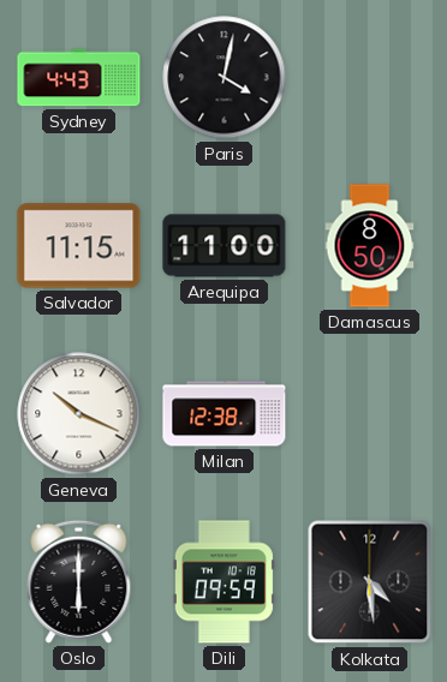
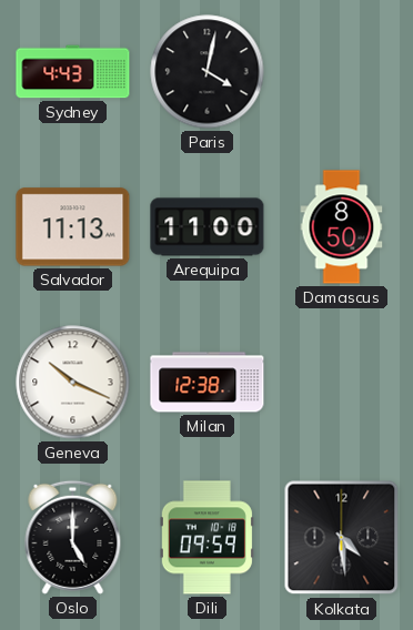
Salvador: 11:15 -> 11:13 (73, 227)
Oslo: 6:00 -> 5:00 (73, 537)
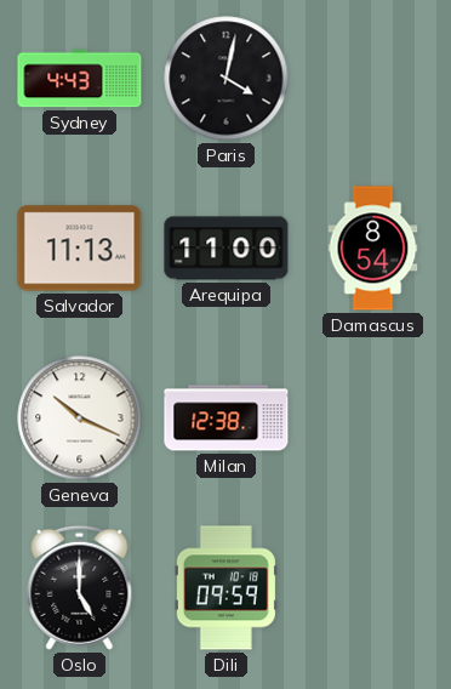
Damascus: 8:50 -> 8:54 (373, 249)
Kolkata: 4:29 -> none (342, 538)
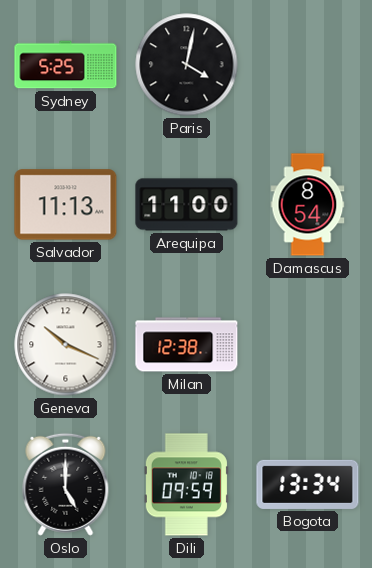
Sydney: 4:43 -> 5:25 (66, 65)
Bogota: none -> 13:34 (308, 484)
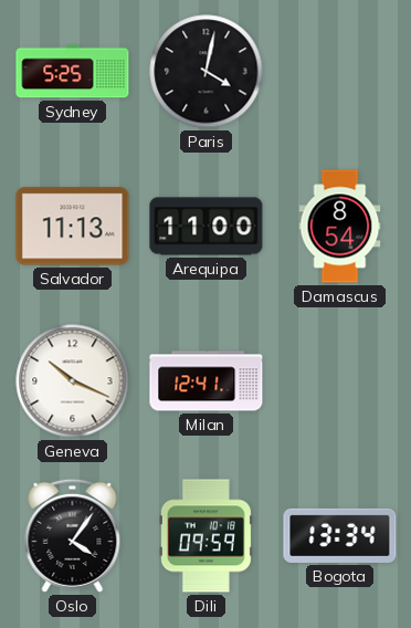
Milan: 12:38 -> 12:41 (207, 381)
Oslo: 5:00 -> 4:06 (73, 535)
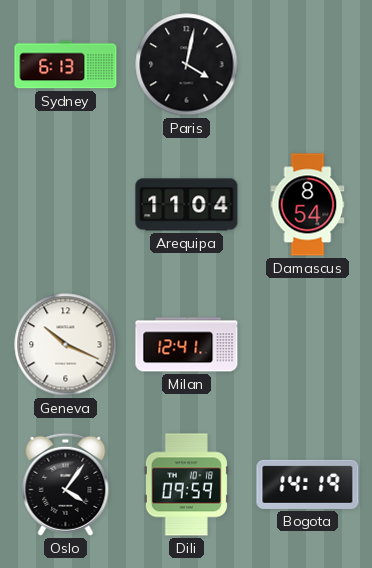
Sydney: 5:25 -> 6:13 (66, 65)
Salvador: 11:13 -> none (73, 227)
Arequipa: 11:00 -> 11:04 (187, 205)
Bogota: 13:34 -> 14:19 (308, 484)
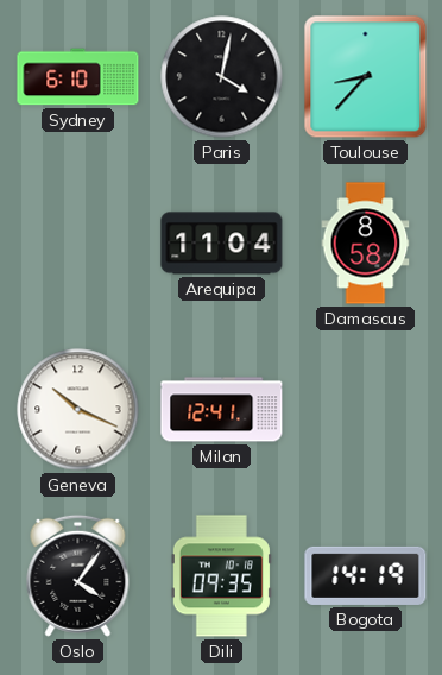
Sydney: 6:13 -> 6:10 (78, 77)
Toulouse: none -> 8:37 (366, 77)
Damascus: 8:54 -> 8:58 (366, 244)
Dili: 09:59 -> 09:35 (221, 576)
